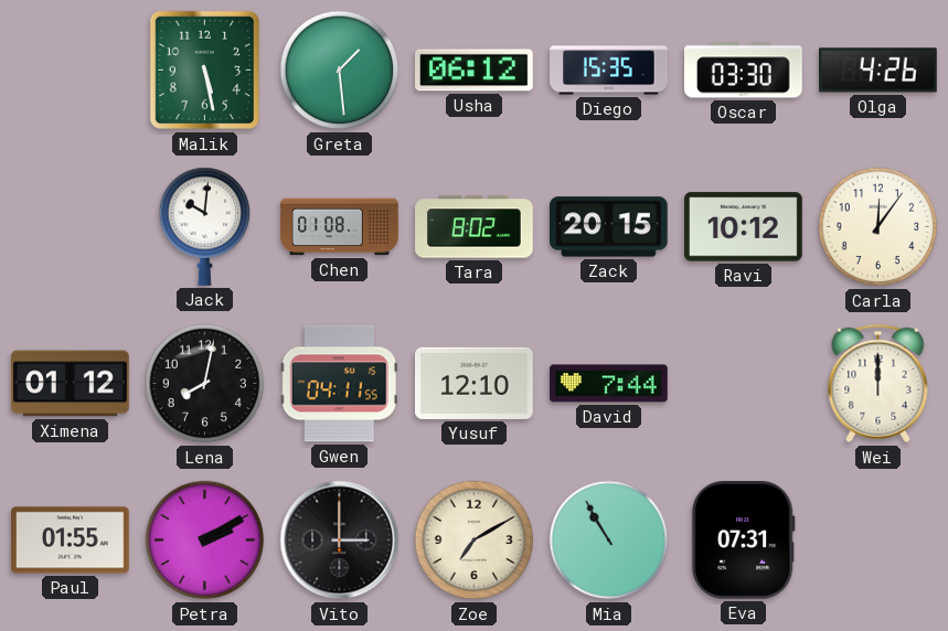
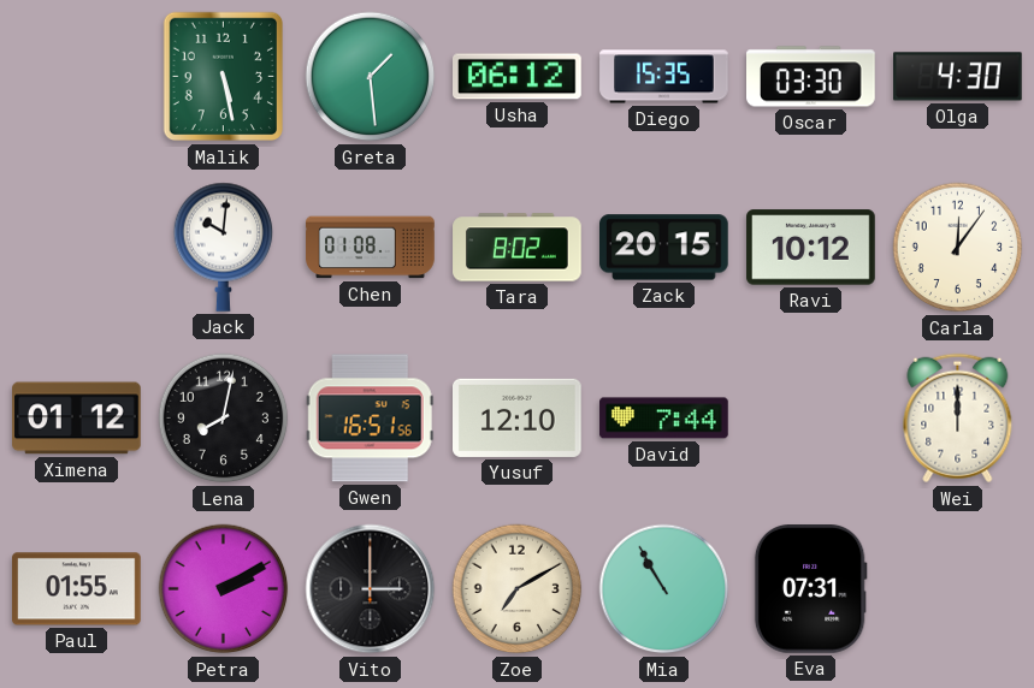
Olga: 4:26 -> 4:30 (958, 77)
Gwen: 04:11 -> 16:51 (370, 419)
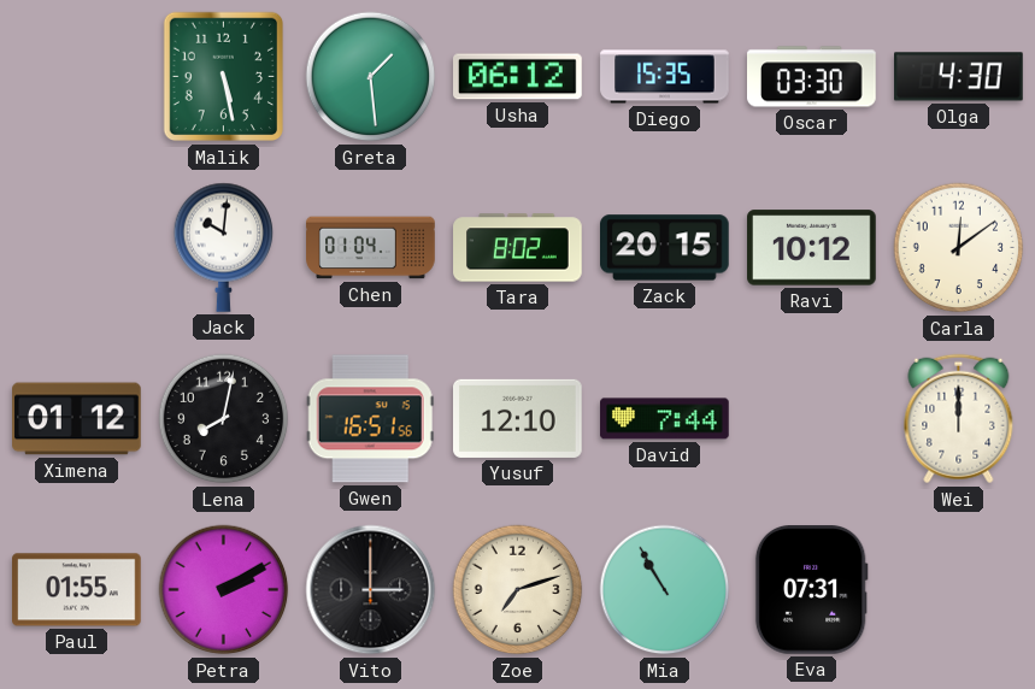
Chen: 01:08 -> 01:04 (371, 248)
Carla: 12:06 -> 12:09 (959, 248)
Zoe: 7:10 -> 7:12 (518, 590)
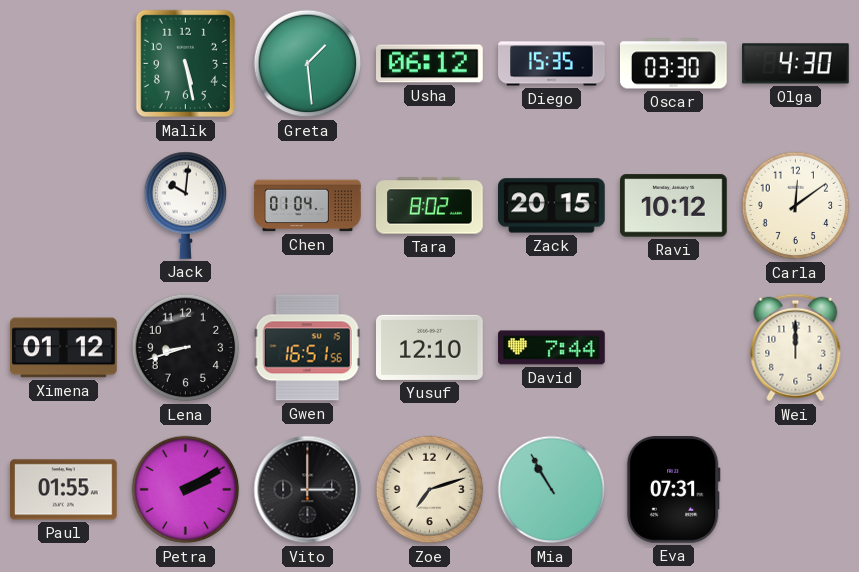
Lena: 8:02 -> 8:42 (186, 348)
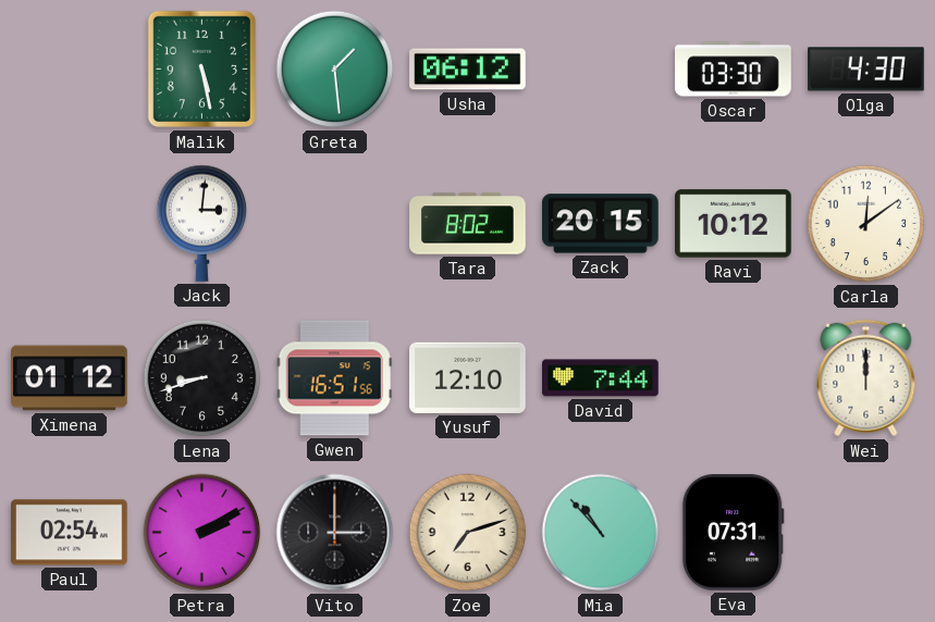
Diego: 15:35 -> none (552, 64)
Jack: 10:01 -> 3:01 (202, 223)
Chen: 01:04 -> none (308, 206)
Paul: 01:55 -> 02:54 (70, 533)
Mia: 10:55 -> 10:53 (601, 533)
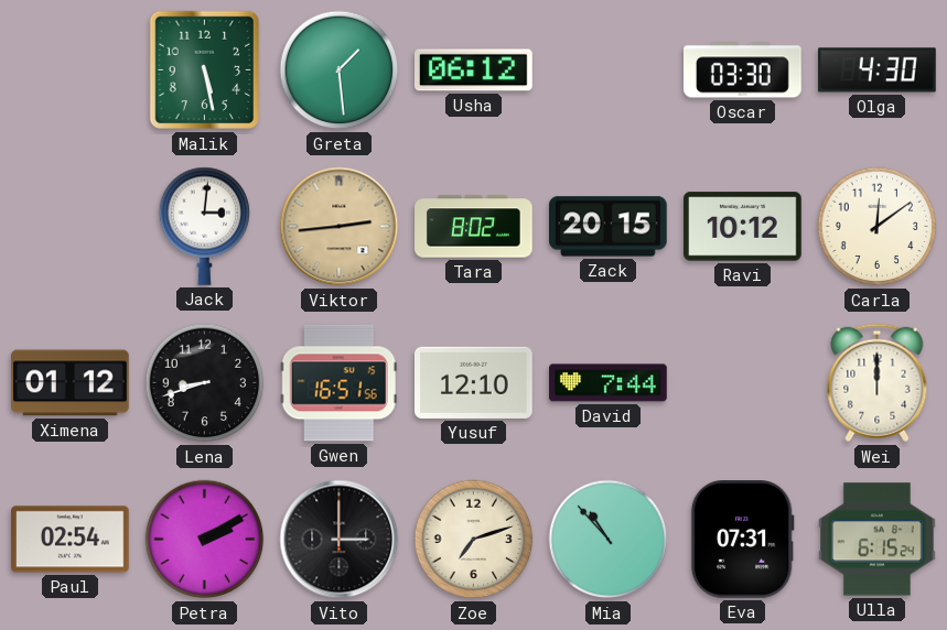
Viktor: none -> 2:44 (340, 227)
Ulla: none -> 6:15 (878, 540)
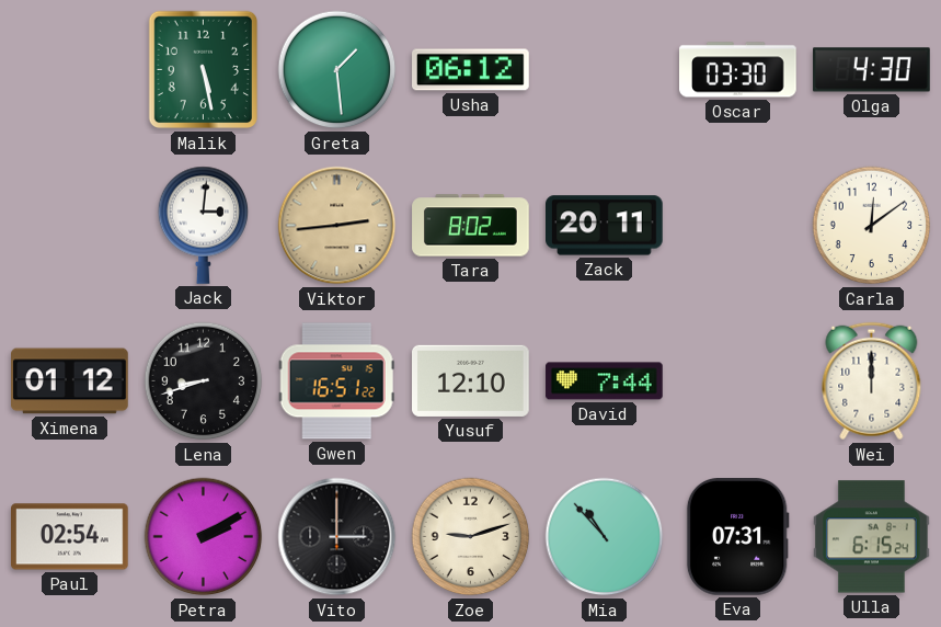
Zack: 20:15 -> 20:11 (605, 226)
Ravi: 10:12 -> none (743, 227)
Gwen: 16:51:56 -> 16:51:22 (336, 381)
Zoe: 7:12 -> 9:12 (471, 537)
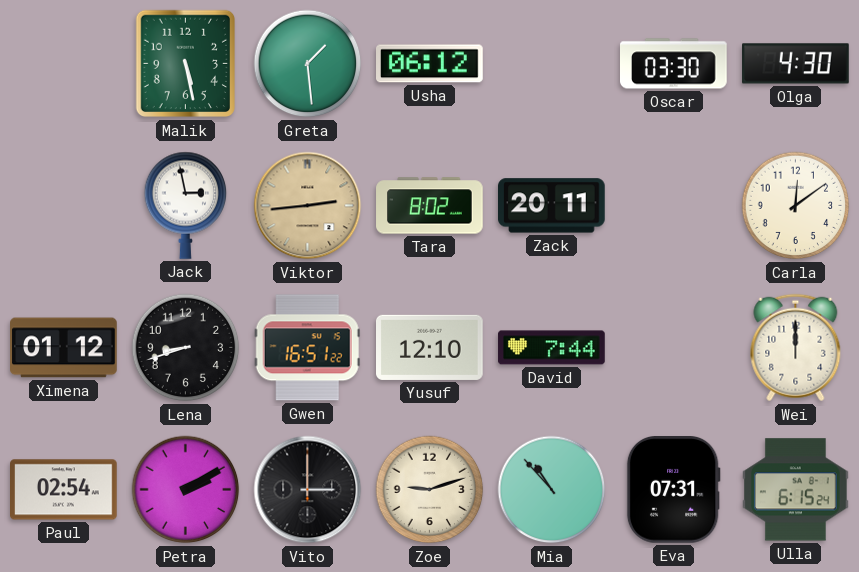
Jack: 3:01 -> 2:58 (186, 205)
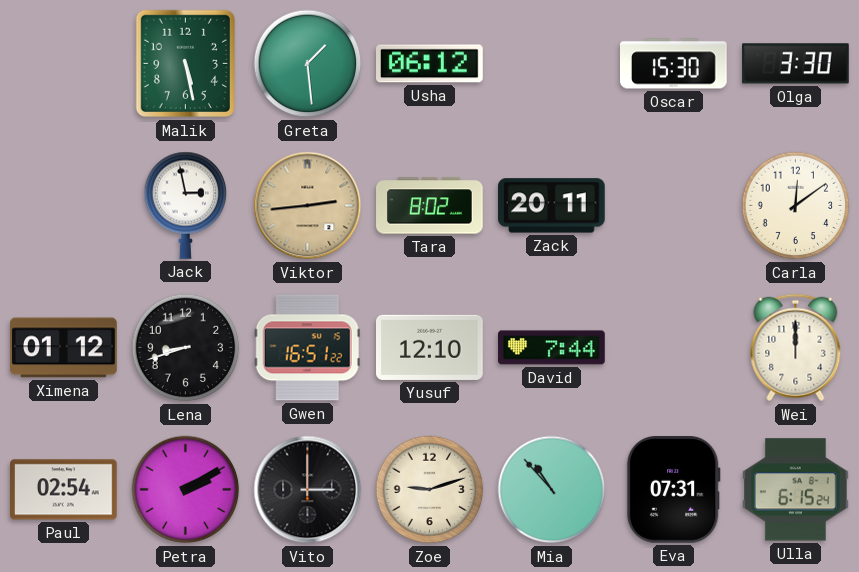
Oscar: 03:30 -> 15:30 (674, 64)
Olga: 4:30 -> 3:30 (796, 64)
